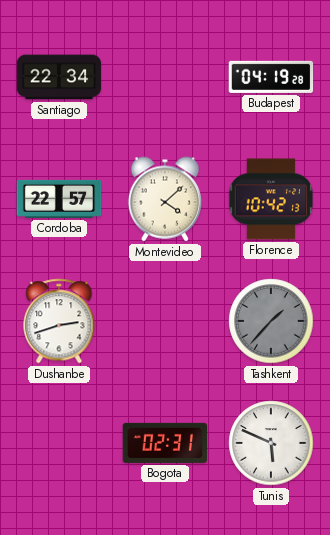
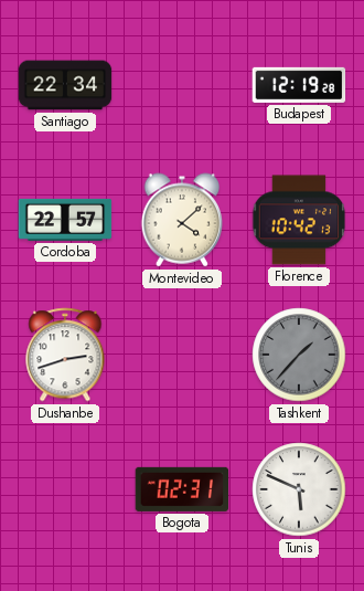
Budapest: 04:19 -> 12:19 (299, 85)
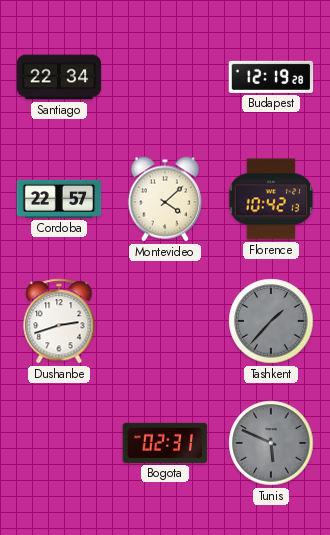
Tunis dial: white -> grey (271, 443)
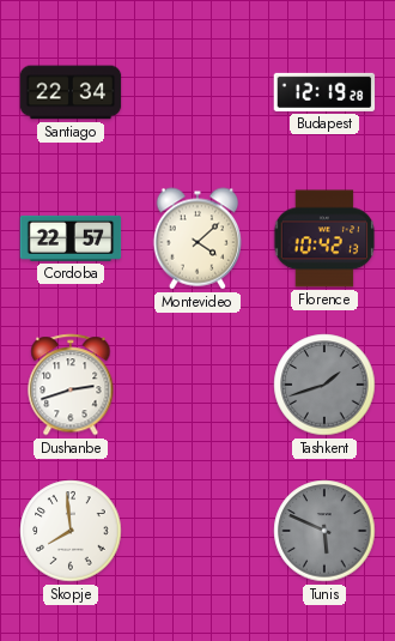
Tashkent: 1:37 -> 1:42 (324, 385)
Skopje: none -> 7:59 (71, 531)
Bogota: 02:31 -> none (165, 443)
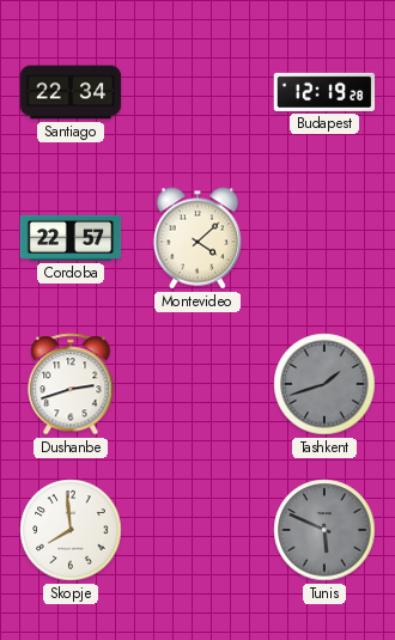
Florence: 10:42 -> none (324, 238)
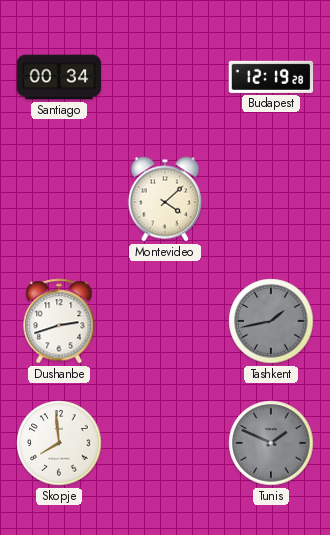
Santiago: 22:34 -> 00:34 (59, 77)
Cordoba: 22:57 -> none (71, 238)
Tashkent: 1:42 -> 1:43 (271, 321)
Tunis: 5:49 -> 1:49 (271, 443)
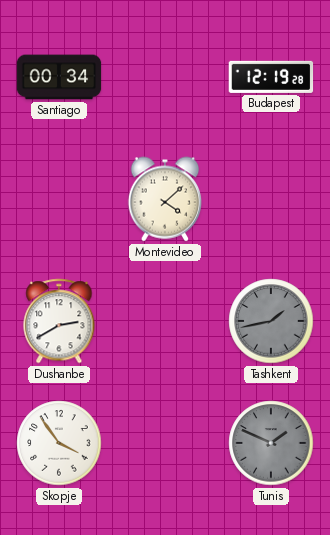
Dushanbe: 2:42 -> 2:40 (59, 321)
Skopje: 7:59 -> 3:54 (59, 443)
